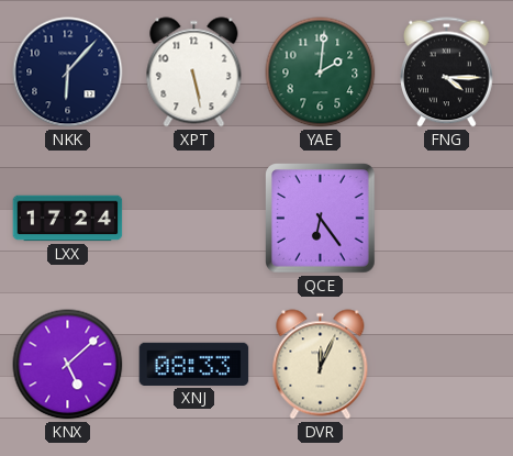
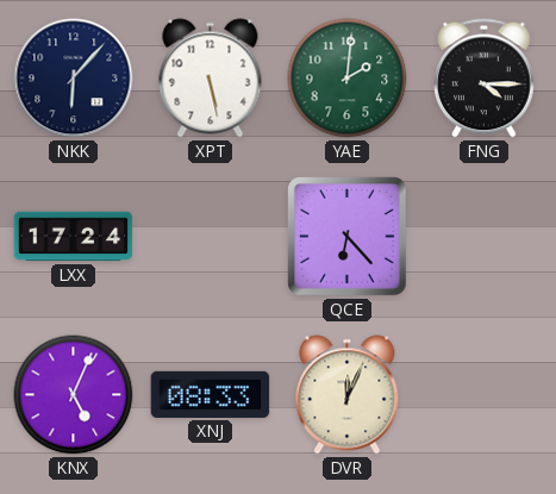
QCE: 6:24 -> 6:23 (348, 237)
KNX: 5:08 -> 5:04 (74, 395)
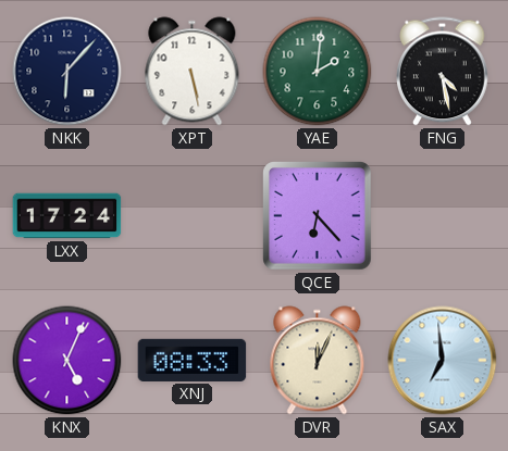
FNG: 4:15 -> 4:28 (443, 72)
SAX: none -> 6:59 (443, 361)
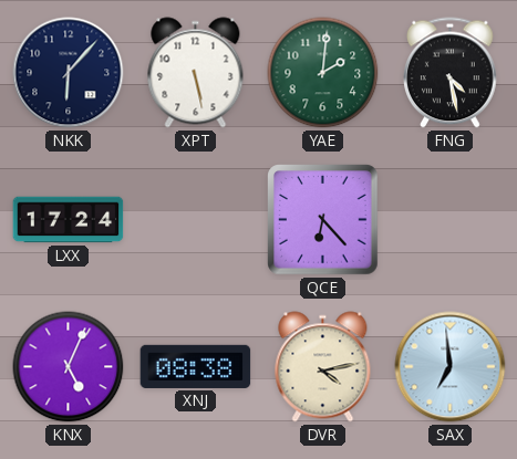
XNJ: 08:33 -> 08:38 (196, 366)
DVR: 12:04 -> 4:13 (323, 367)
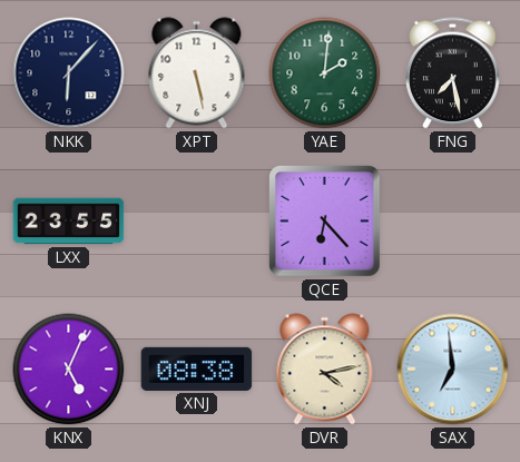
FNG: 4:28 -> 7:28 (453, 73)
LXX: 17:24 -> 23:55 (69, 222)
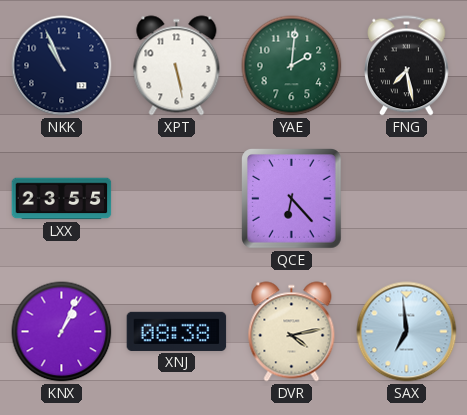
NKK: 6:07 -> 10:56 (62, 66)
KNX: 5:04 -> 1:04 (62, 332)
